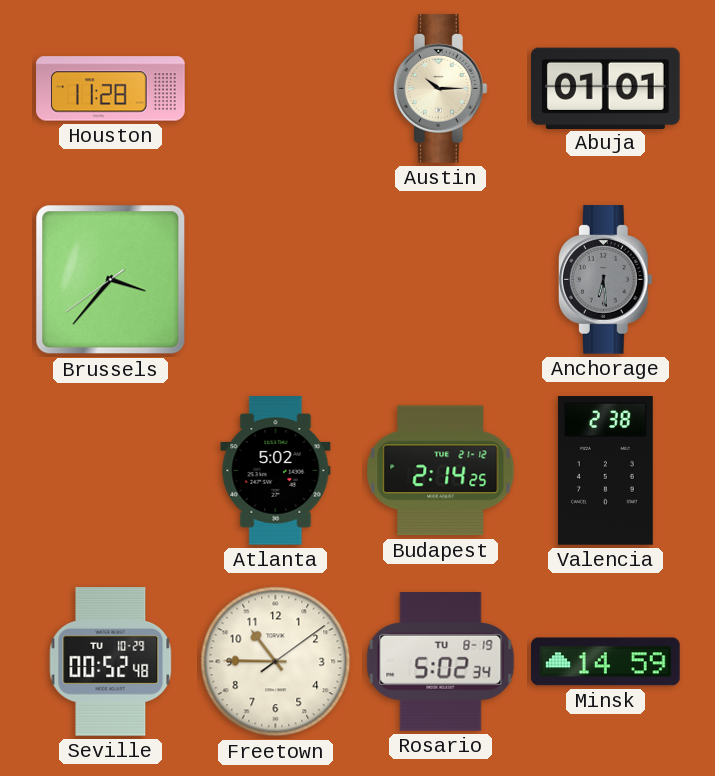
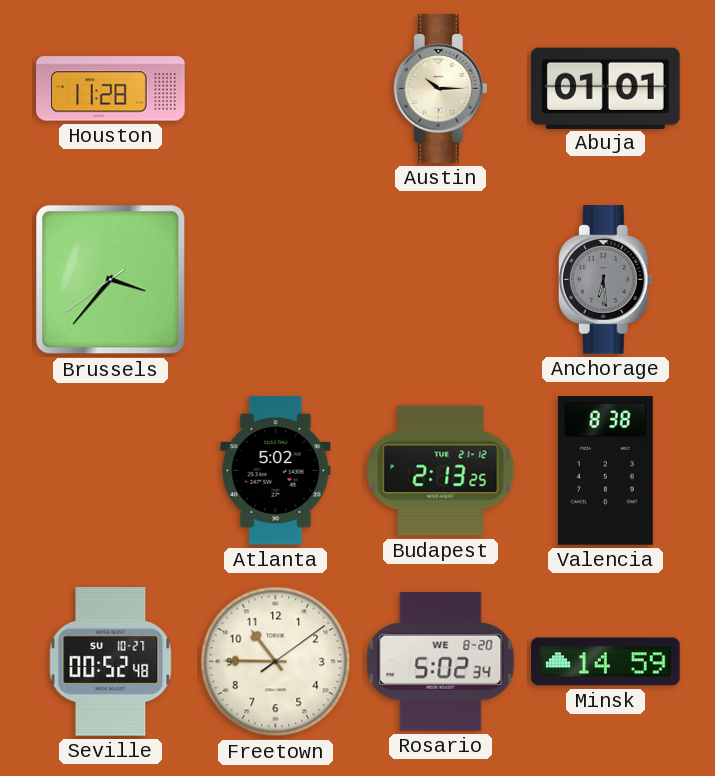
Budapest: 2:14 -> 2:13 (441, 471)
Valencia: 2:38 -> 8:38 (605, 471)
Seville date: TU 10-29 -> SU 10-27 (111, 662)
Rosario date: TU 8-19 -> WE 8-20 (441, 662)
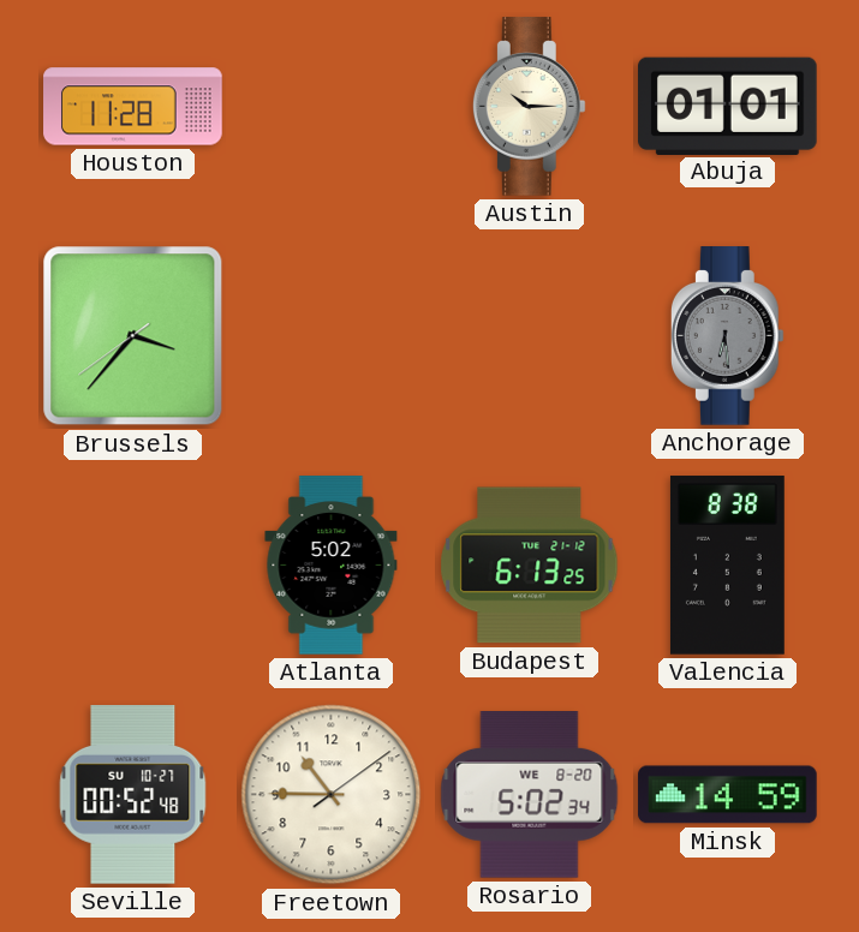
Budapest: 2:13 -> 6:13 (530, 566)
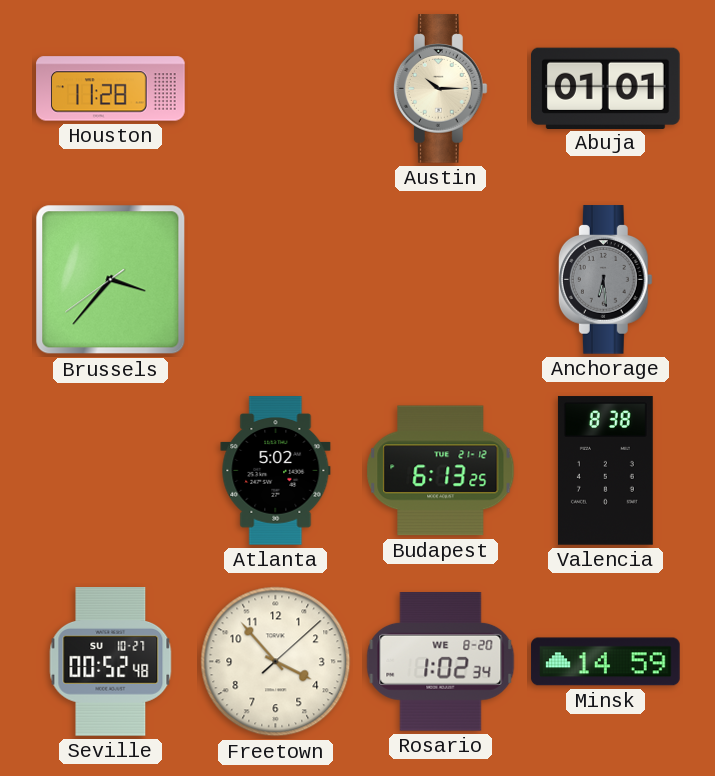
Freetown: 10:45 -> 3:53 (276, 662)
Rosario: 5:02 -> 1:02 (441, 662)
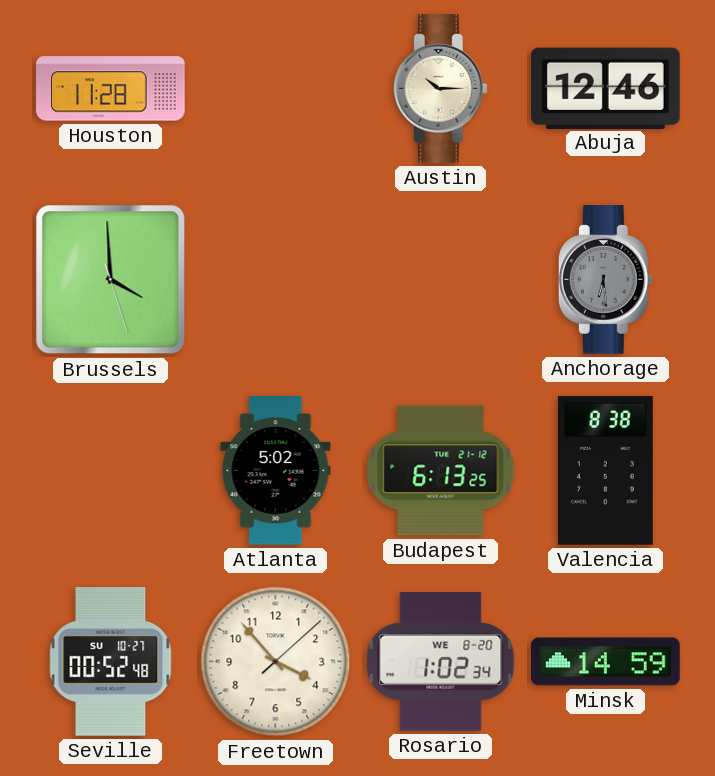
Abuja: 01:01 -> 12:46 (606, 88)
Brussels: 3:36 -> 3:59 (111, 280)
